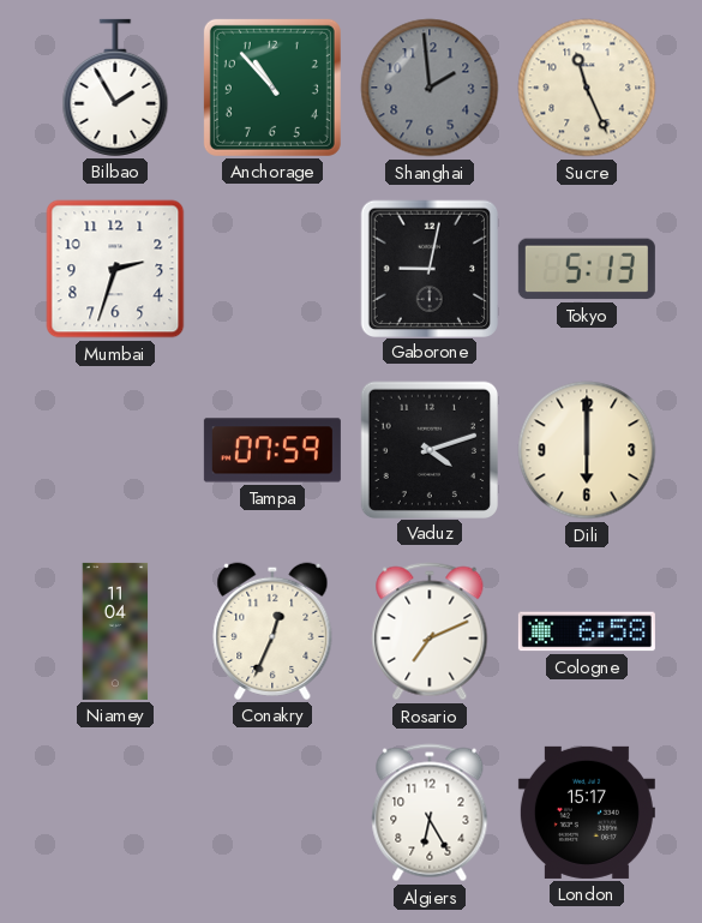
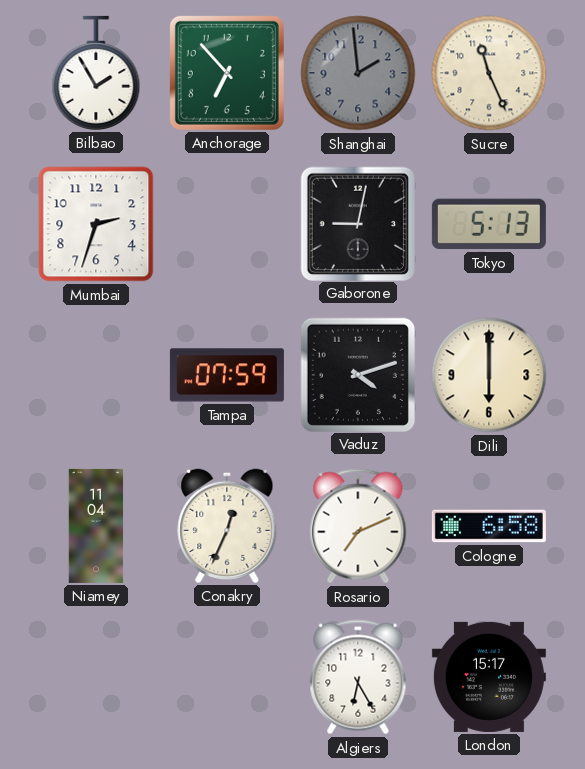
Anchorage: 10:53 -> 6:53 (227, 73)
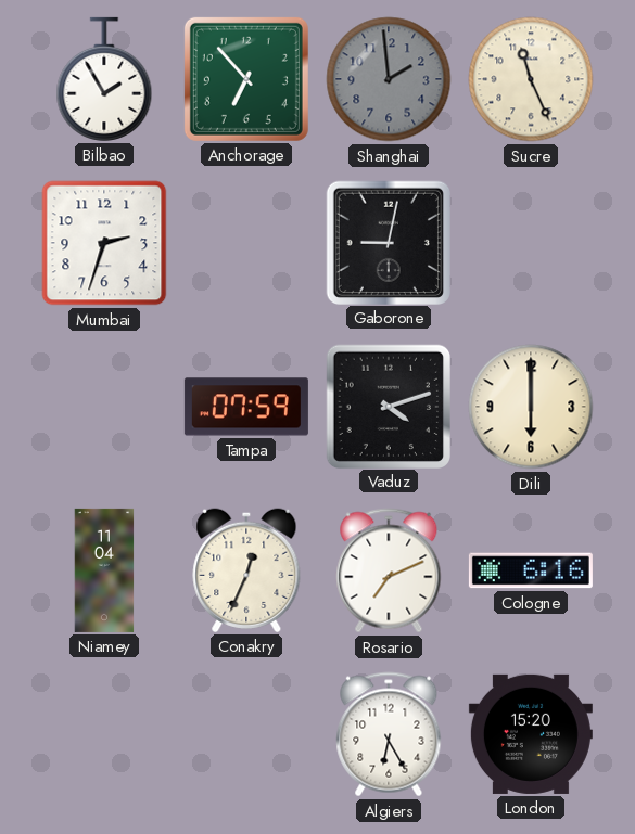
Tokyo: 5:13 -> none (489, 224)
Cologne: 6:58 -> 6:16 (531, 570)
London: 15:17 -> 15:20 (531, 734)
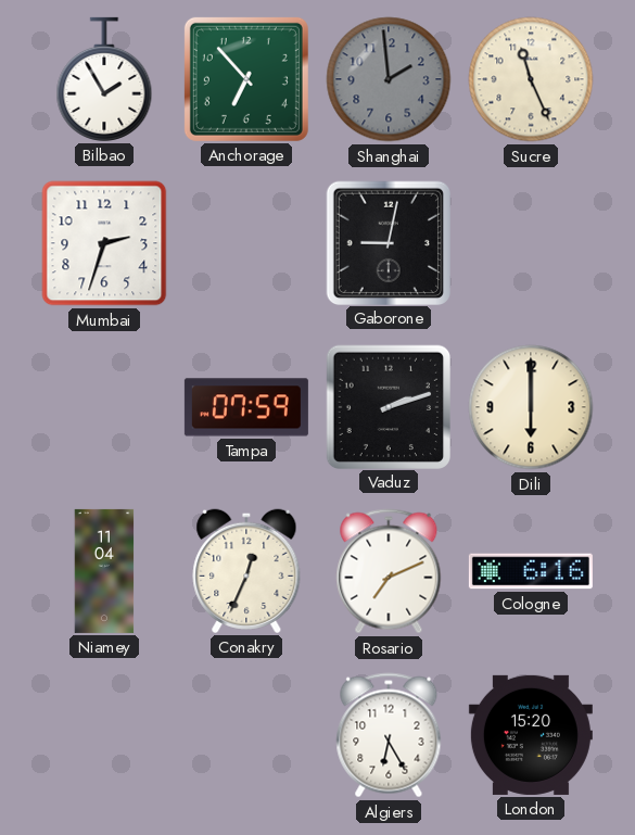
Vaduz: 4:12 -> 2:12 (388, 406)
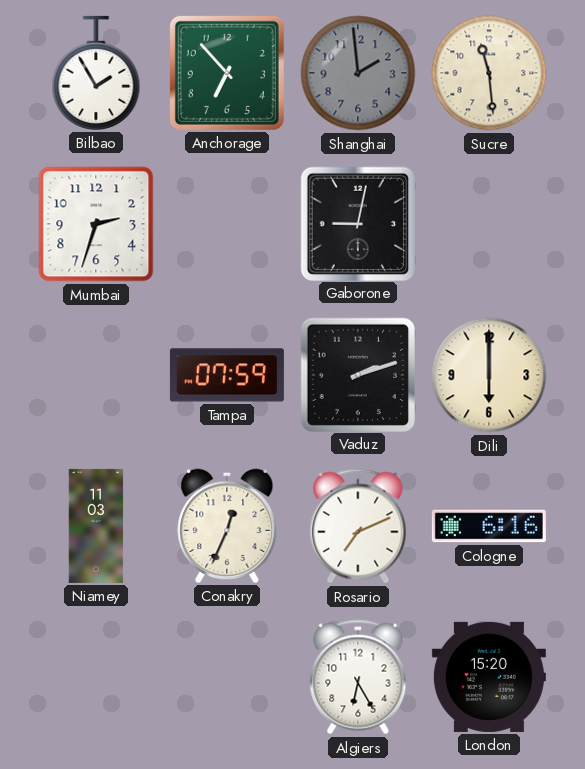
Sucre: 11:26 -> 11:29 (489, 73)
Niamey: 11:04 -> 11:03 (96, 526)
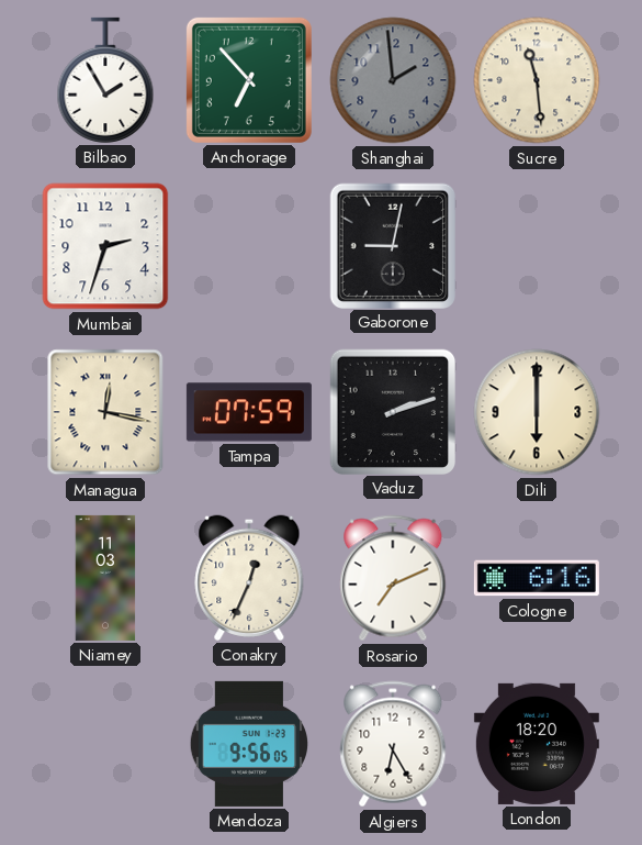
Managua: none -> 12:17 (105, 412)
Mendoza: none -> 9:56 (248, 744)
London: 15:20 -> 18:20 (537, 744)
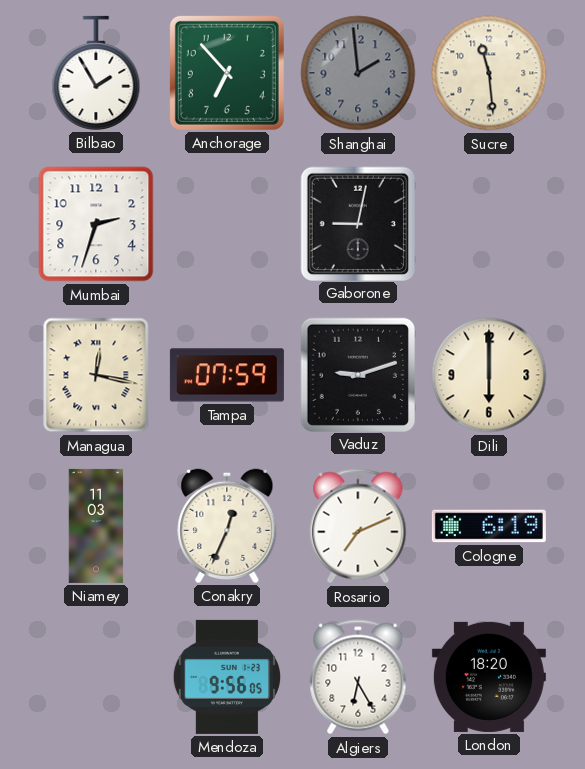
Vaduz: 2:12 -> 9:12 (357, 374)
Cologne: 6:16 -> 6:19 (489, 526)
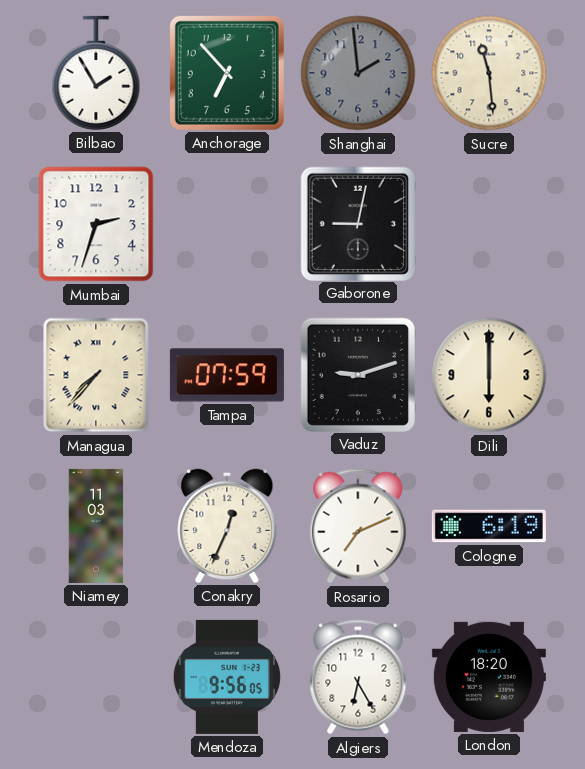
Managua: 12:17 -> 7:37 (96, 375)
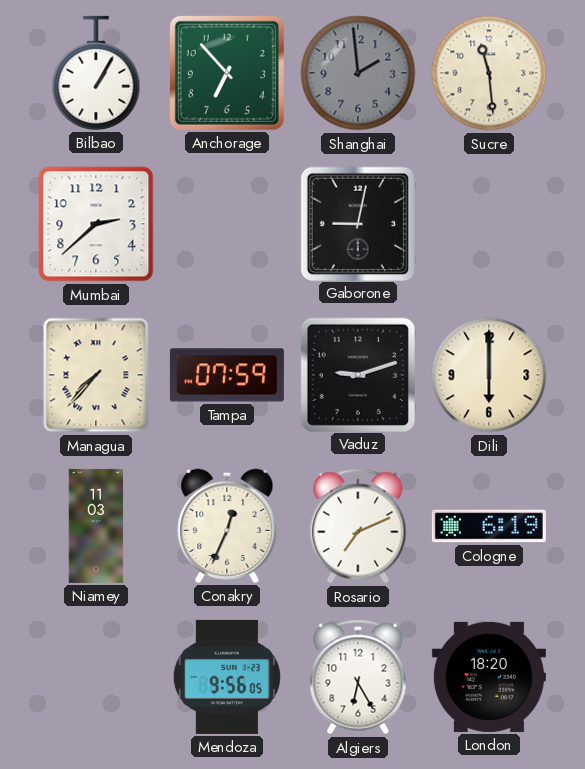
Bilbao: 1:55 -> 1:05 (96, 73)
Mumbai: 2:33 -> 2:38 (96, 224)
